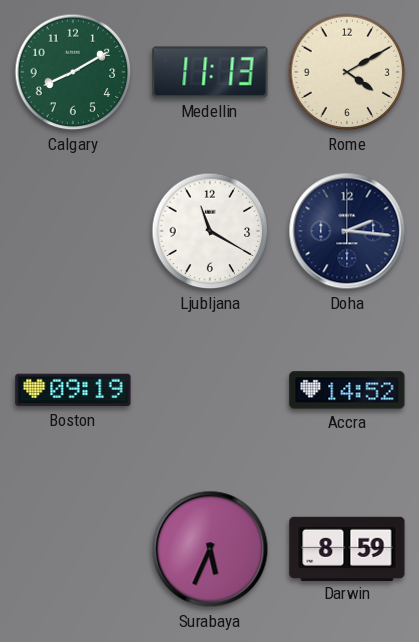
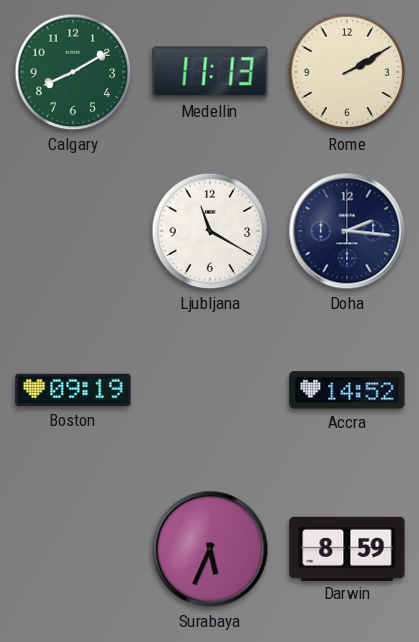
Rome: 4:10 -> 2:10 (347, 72)
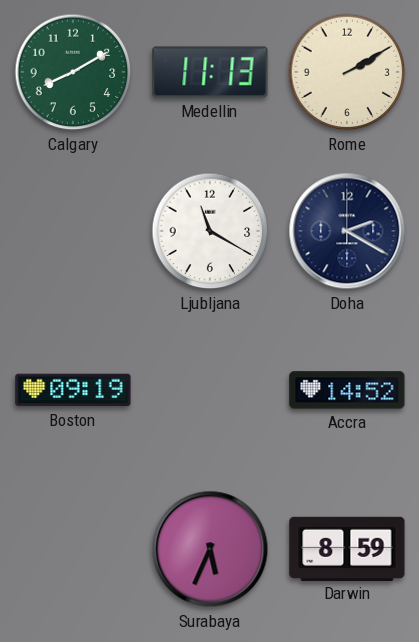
Doha: 2:16 -> 2:20 (347, 231)
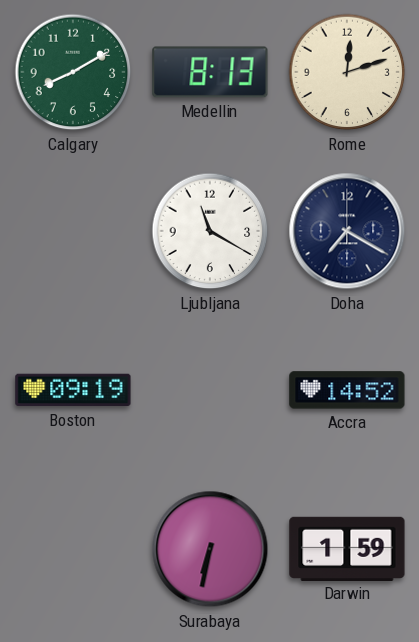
Medellin: 11:13 -> 8:13 (210, 72)
Rome: 2:10 -> 12:12 (347, 72)
Doha: 2:20 -> 7:20 (347, 231)
Surabaya: 5:34 -> 6:32 (210, 549)
Darwin: 8:59 -> 1:59 (347, 548)
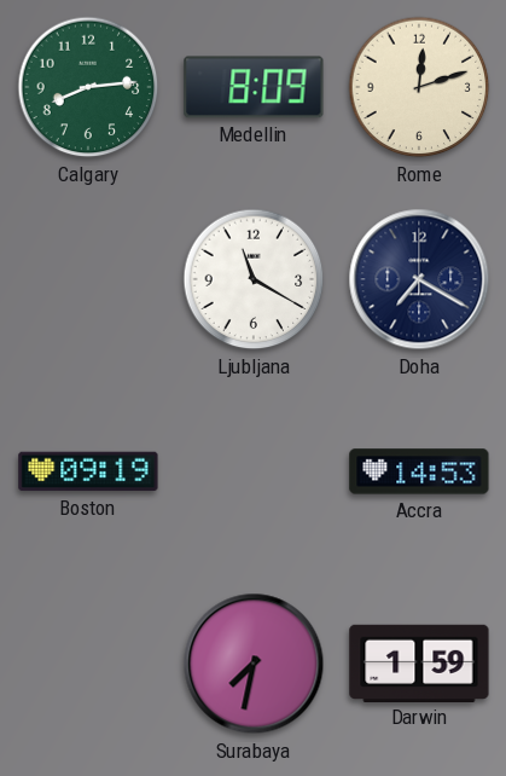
Calgary: 8:10 -> 8:14 (88, 87)
Medellin: 8:13 -> 8:09 (254, 87)
Accra: 14:52 -> 14:53 (419, 471)
Surabaya: 6:32 -> 7:32 (254, 664)
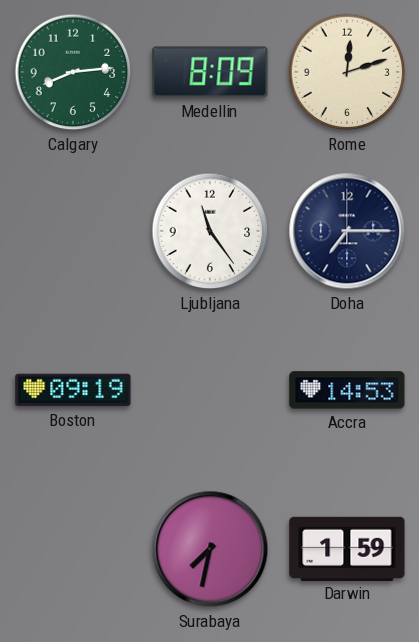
Ljubljana: 11:20 -> 11:24 (210, 231)
Doha: 7:20 -> 7:15 (347, 231)
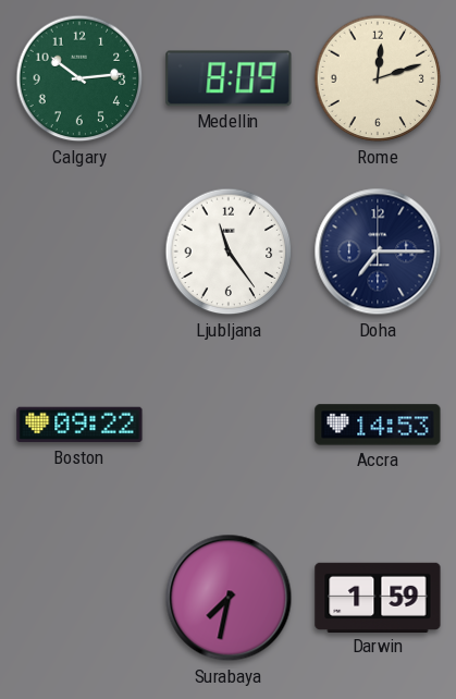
Calgary: 8:14 -> 10:14 (79, 78)
Boston: 09:19 -> 09:22 (79, 425)
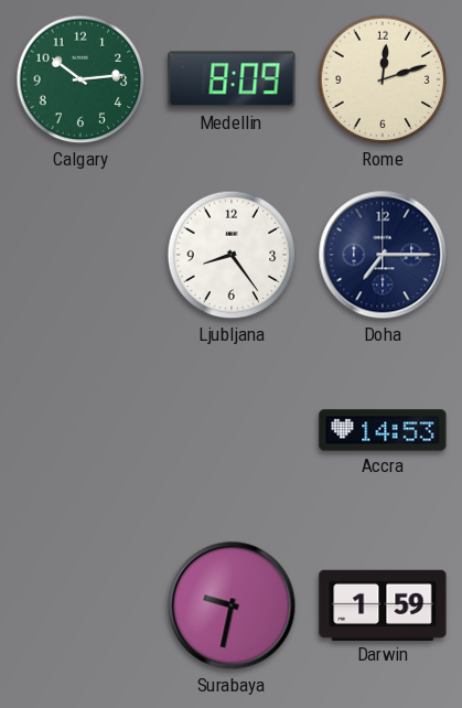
Ljubljana: 11:24 -> 8:24 (232, 255)
Boston: 09:22 -> none (79, 425)
Surabaya: 7:32 -> 9:32 (232, 605)
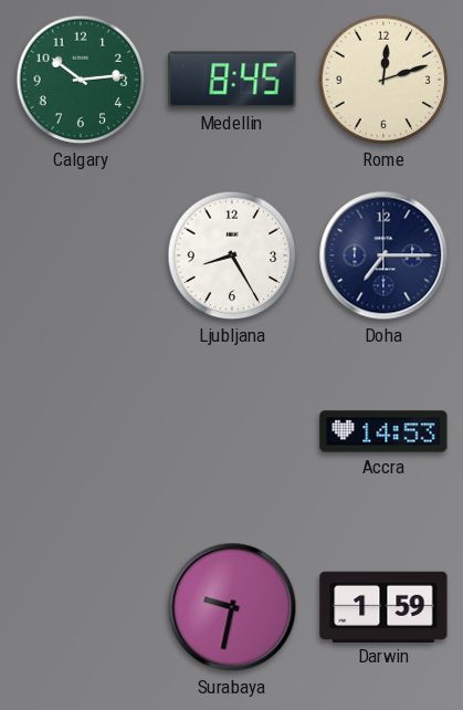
Medellin: 8:09 -> 8:45 (232, 80)
Ljubljana: 8:24 -> 8:25 (232, 255)
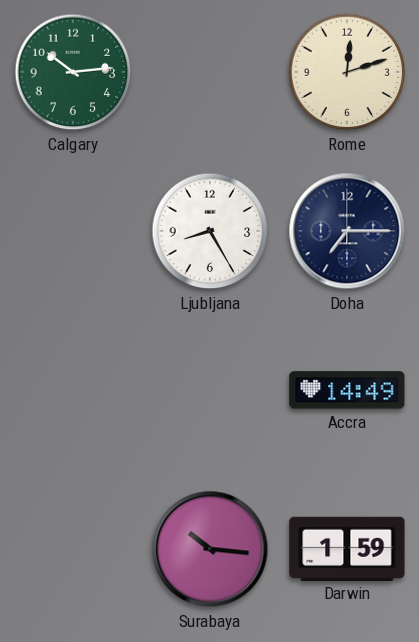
Medellin: 8:45 -> none (232, 80)
Accra: 14:53 -> 14:49 (347, 390)
Surabaya: 9:32 -> 10:16 (210, 549)
